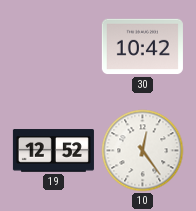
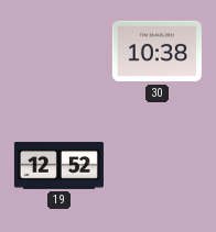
30: 10:42 -> 10:38 (156, 52)
10: 12:24 -> none (143, 151)
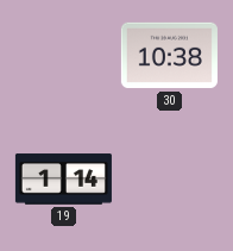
19: 12:52 -> 1:14 (63, 180)
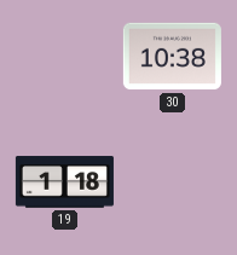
19: 1:14 -> 1:18 (64, 182)
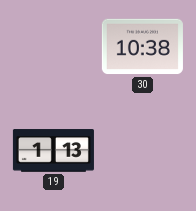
19: 1:18 -> 1:13 (53, 151)
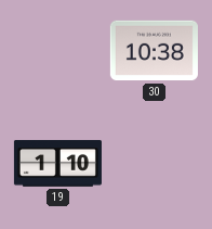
19: 1:13 -> 1:10 (57, 164)
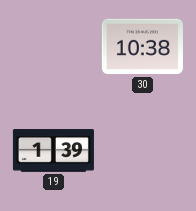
19: 1:10 -> 1:39 (53, 151)
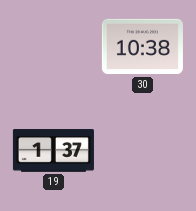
19: 1:39 -> 1:37 (53, 151)
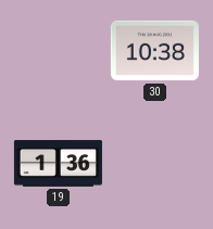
19: 1:37 -> 1:36 (58, 164)
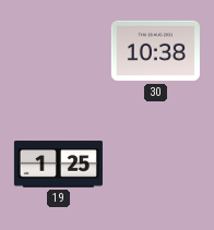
19: 1:36 -> 1:25 (58, 165)
